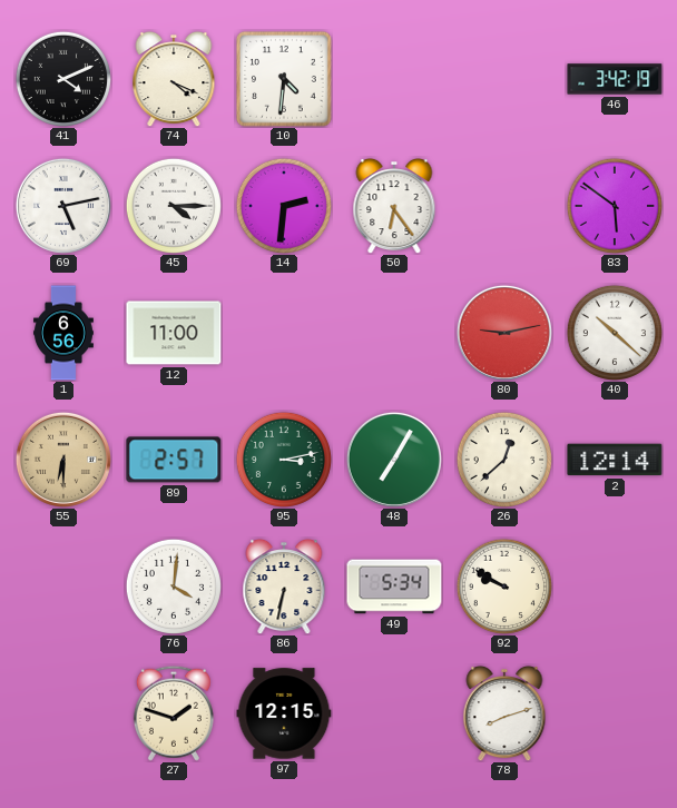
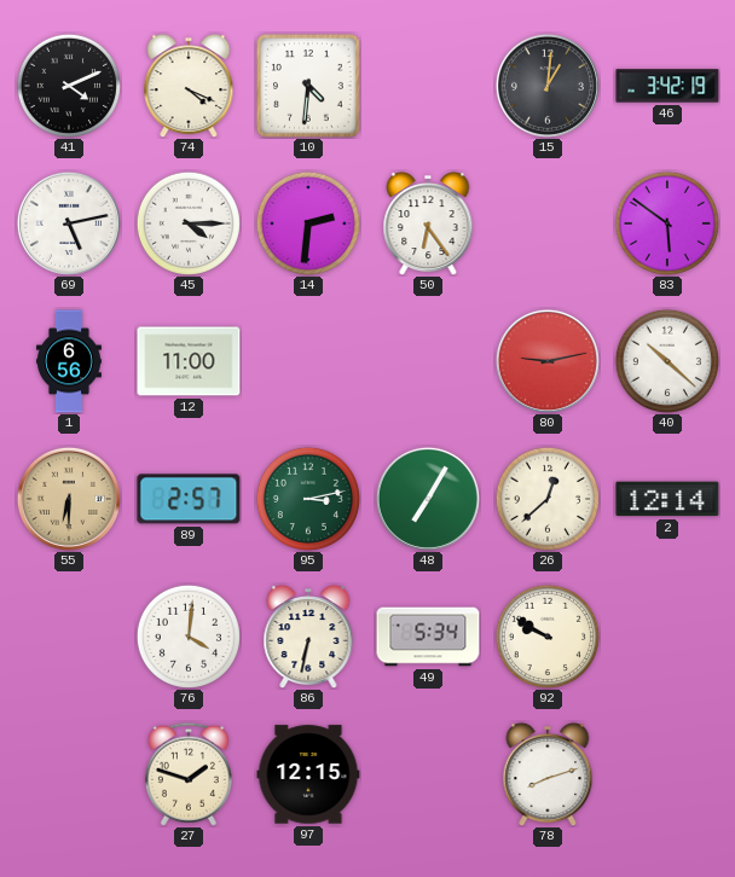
15: none -> 1:01 (548, 86)
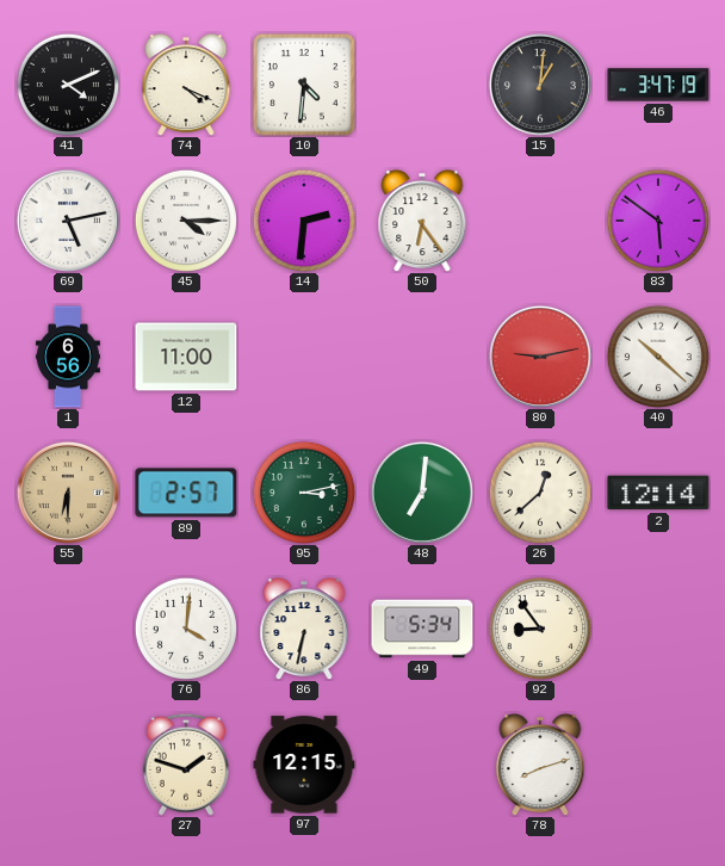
46: 3:42 -> 3:47 (658, 85)
48: 7:05 -> 7:01 (422, 493)
92: 9:50 -> 8:54 (540, 629)
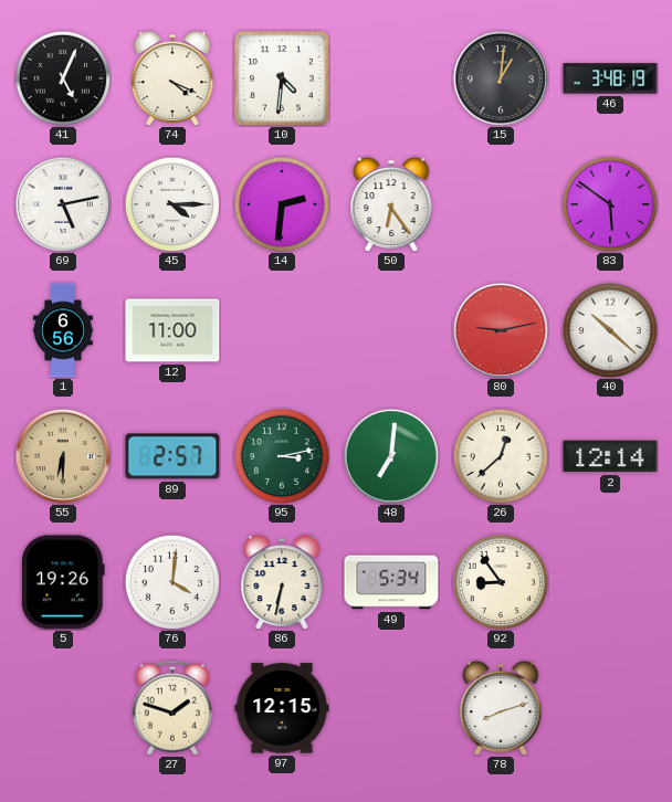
41: 4:11 -> 5:04 (63, 78)
46: 3:47 -> 3:48 (610, 78)
5: none -> 19:26 (63, 582)
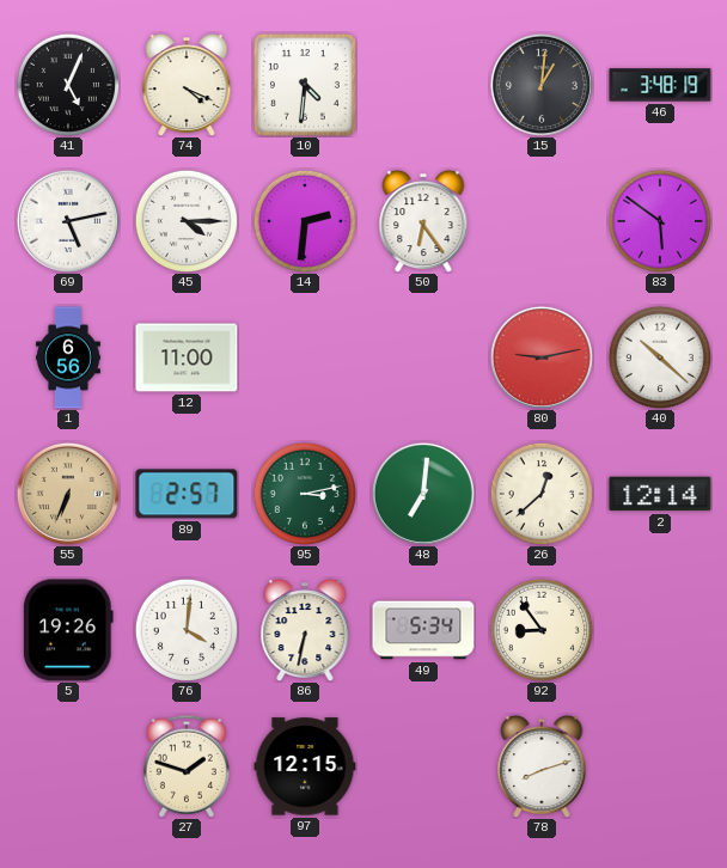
55: 6:30 -> 6:34 (68, 494)
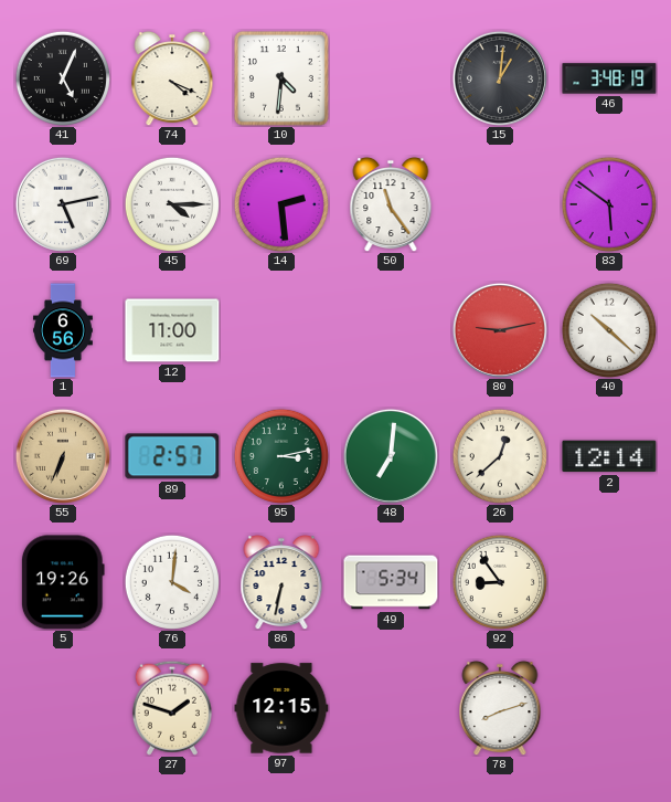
14: 2:31 -> 2:29 (281, 204)
50: 6:24 -> 11:24 (391, 204)
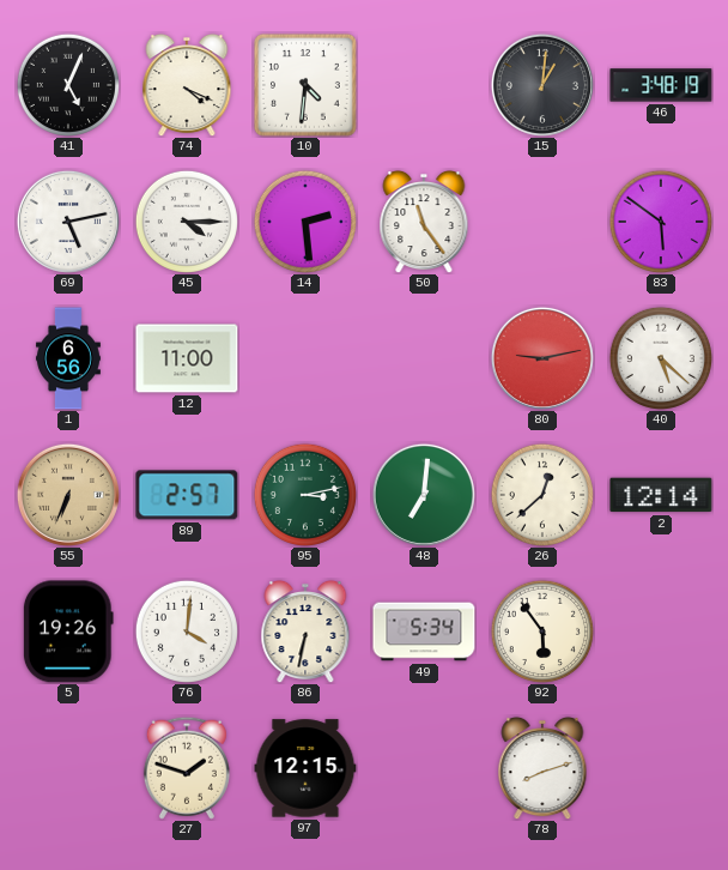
40: 10:22 -> 5:22 (661, 358)
92: 8:54 -> 5:54 (542, 632)
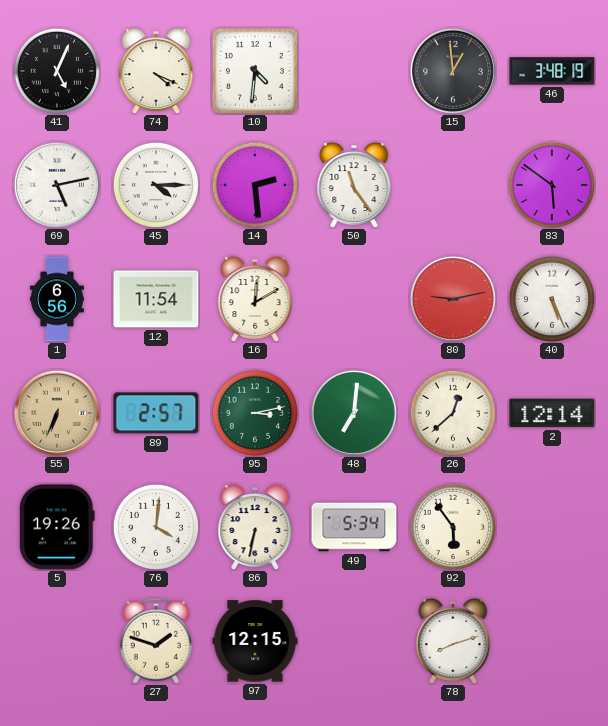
15: 1:01 -> 12:59 (453, 71)
12: 11:00 -> 11:54 (156, 299)
16: none -> 12:10 (255, 299)
40: 5:22 -> 5:26 (552, 299)
